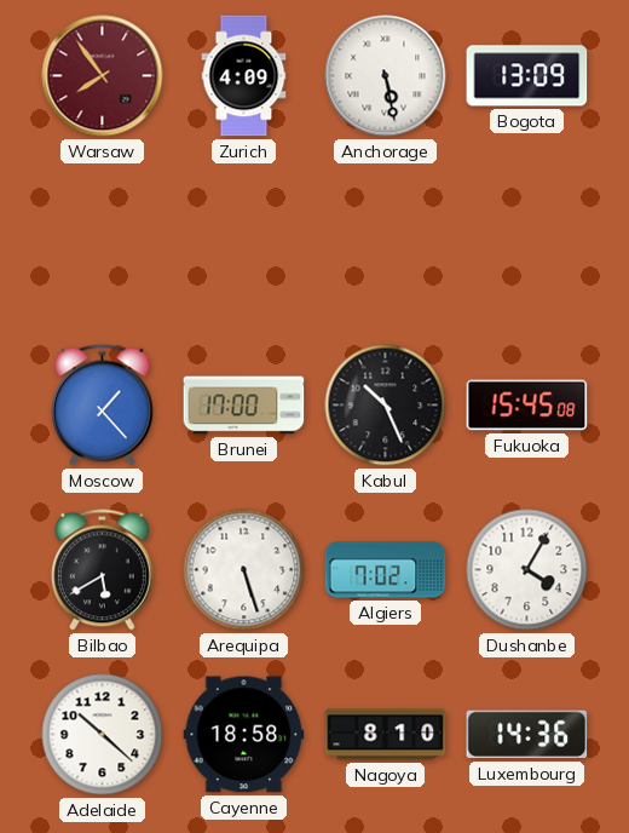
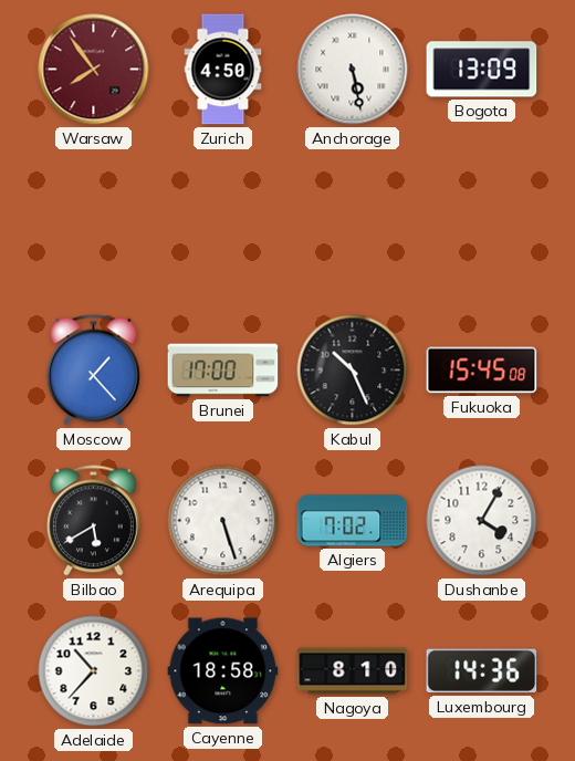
Zurich: 4:09 -> 4:50 (223, 70)
Adelaide: 10:22 -> 10:37 (94, 671)
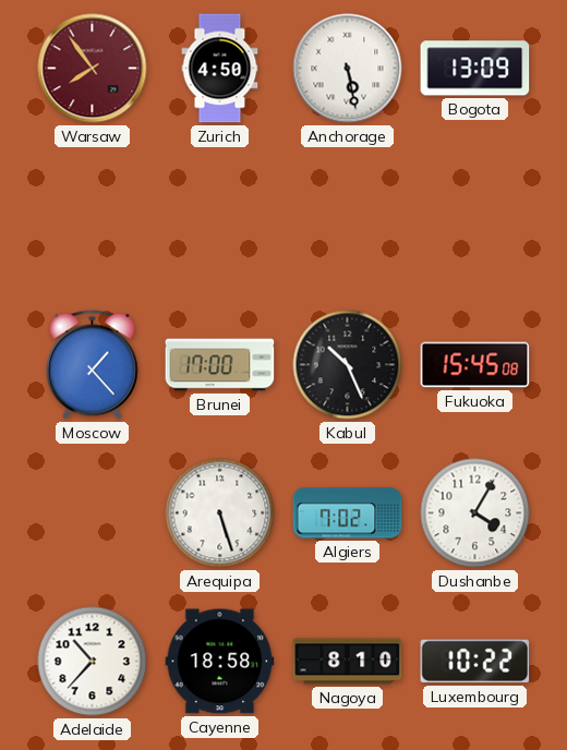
Bilbao: 5:40 -> none (93, 521)
Luxembourg: 14:36 -> 10:22 (475, 662)
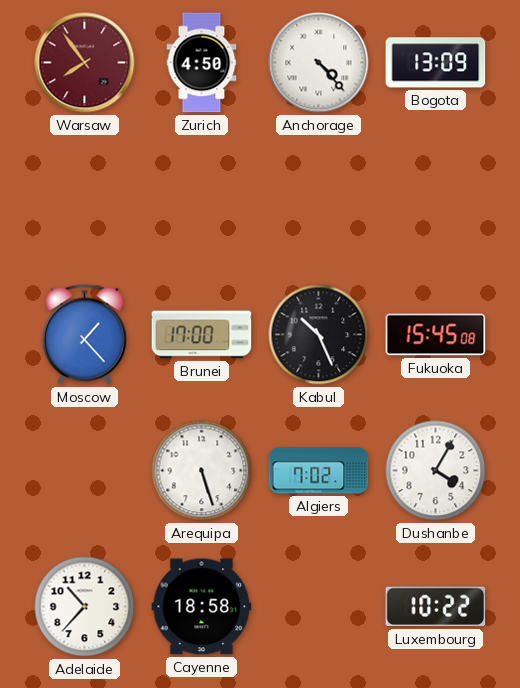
Anchorage: 5:28 -> 4:23 (319, 63)
Nagoya: 8:10 -> none (348, 662)
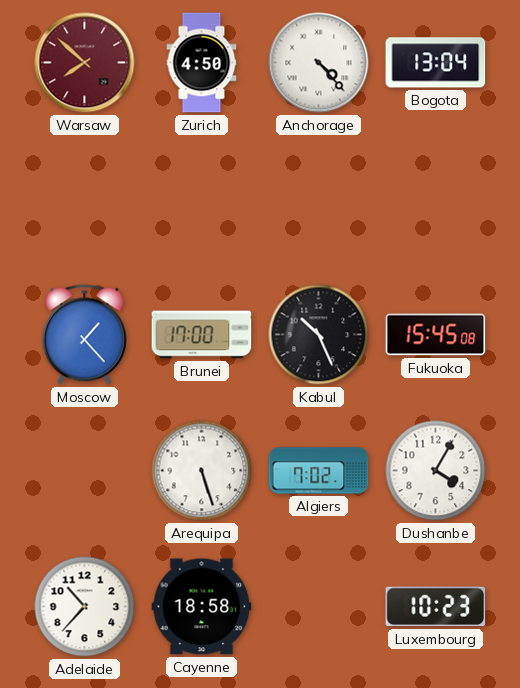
Warsaw: 7:54 -> 7:52 (85, 63)
Bogota: 13:09 -> 13:04 (436, 63)
Luxembourg: 10:22 -> 10:23 (436, 607)
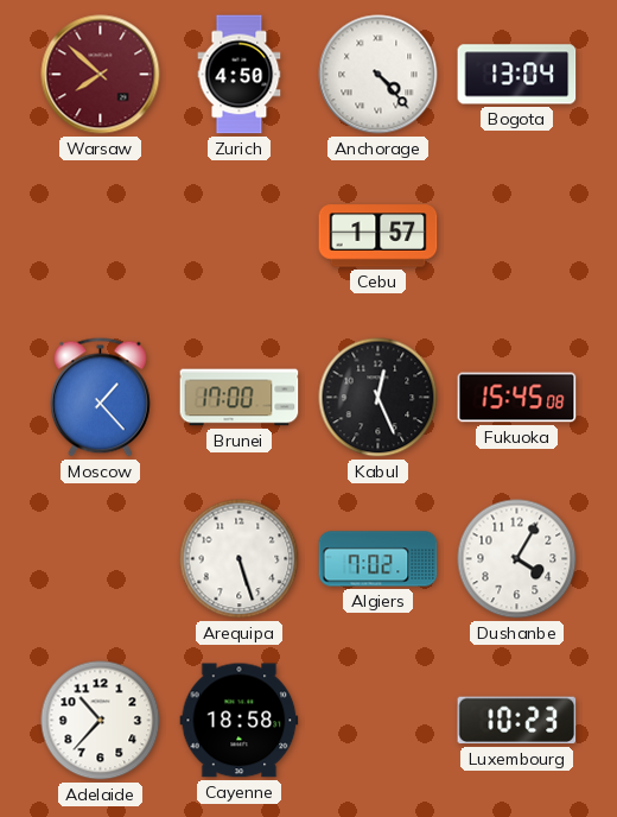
Cebu: none -> 1:57 (379, 236)
Kabul: 10:26 -> 12:26 (379, 398)
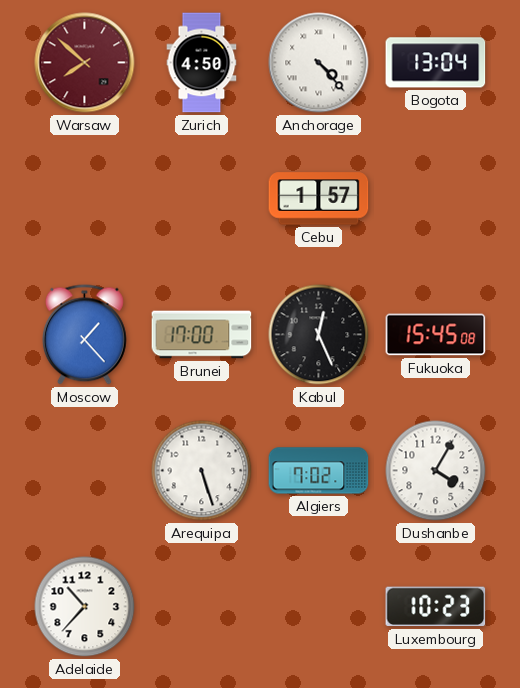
Cayenne: 18:58 -> none (240, 721)
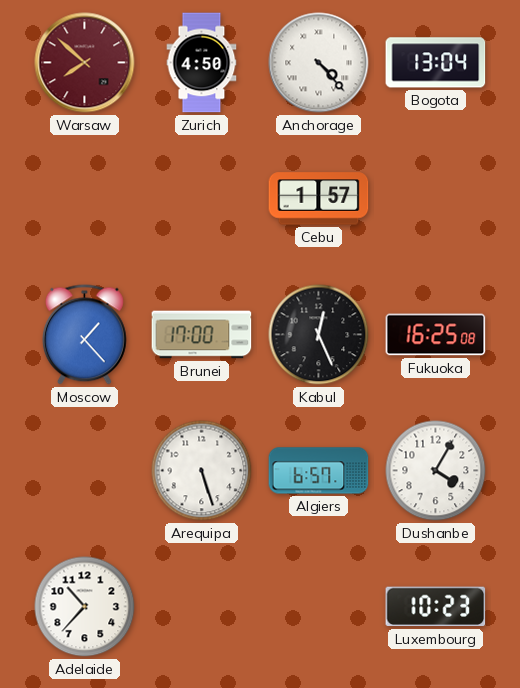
Fukuoka: 15:45 -> 16:25 (436, 335)
Algiers: 7:02 -> 6:57 (319, 471)
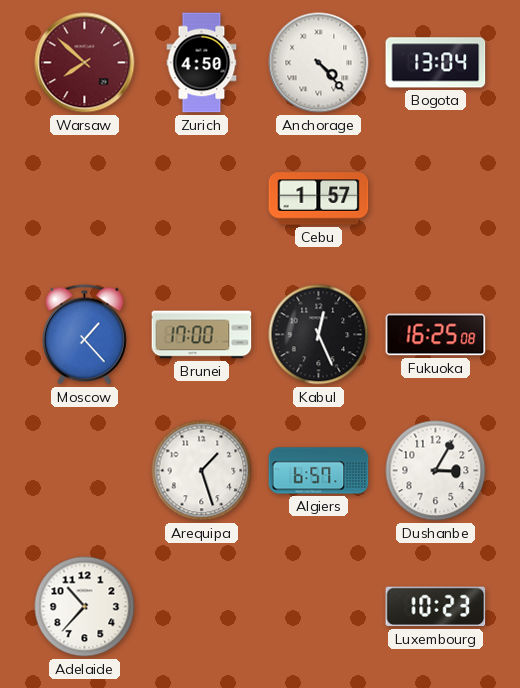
Arequipa: 5:27 -> 1:27 (202, 471)
Dushanbe: 4:05 -> 3:05 (436, 471)
